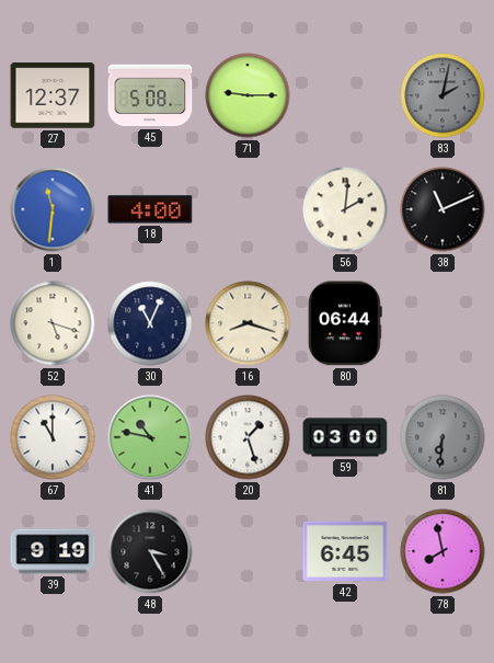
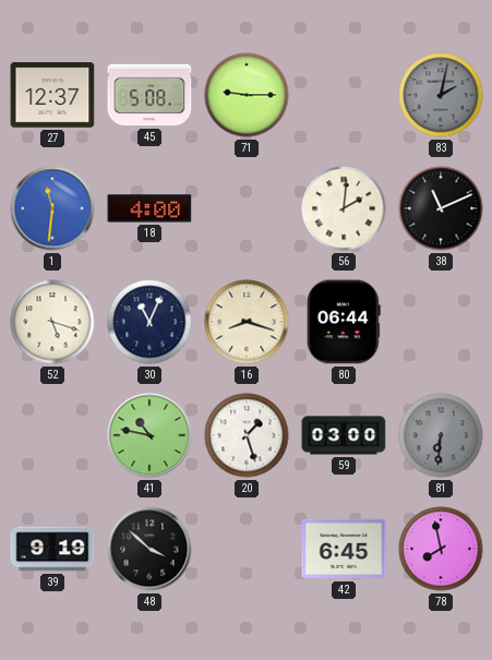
67: 11:00 -> none (53, 437)
48: 3:25 -> 3:52 (149, 549)
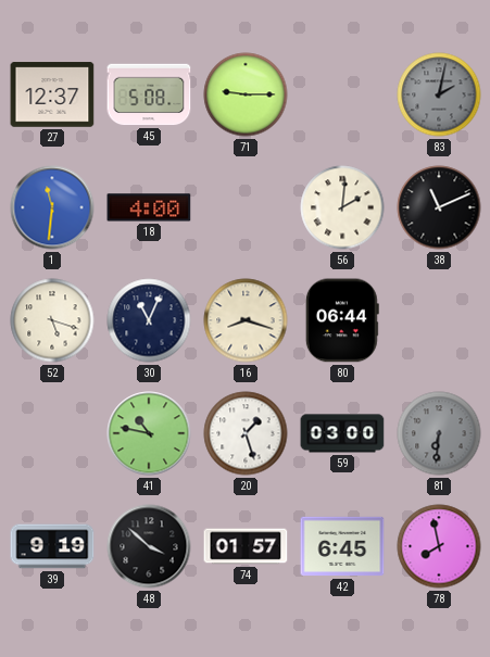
74: none -> 01:57 (246, 546)
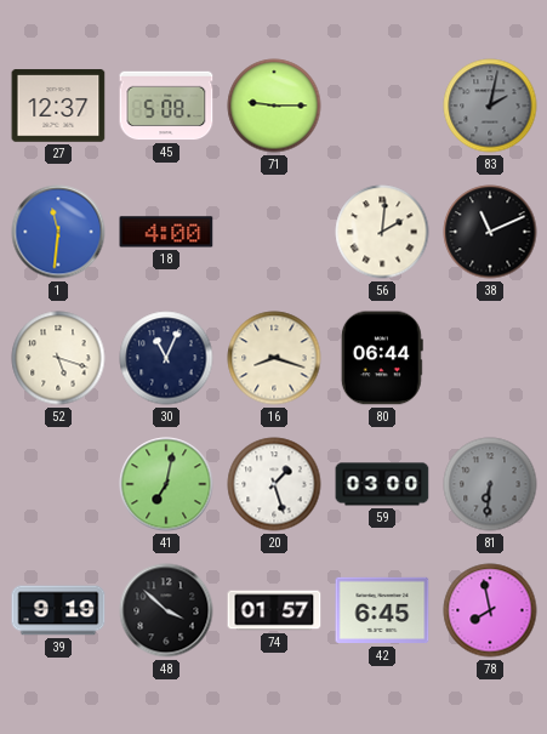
41: 10:47 -> 7:02 (166, 484)
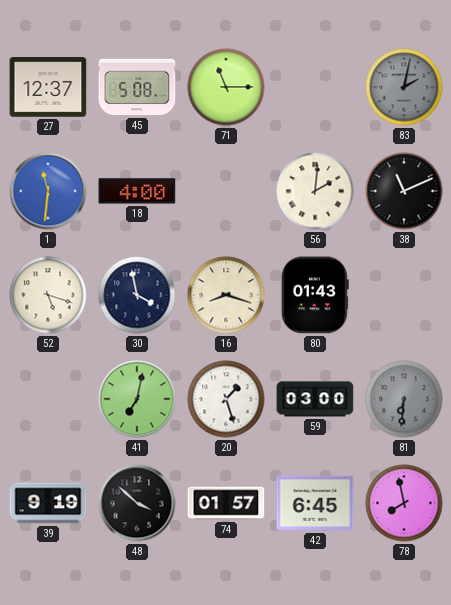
71: 9:15 -> 11:15 (226, 87)
30: 11:04 -> 3:58 (137, 295)
80: 06:44 -> 01:43 (315, 295)
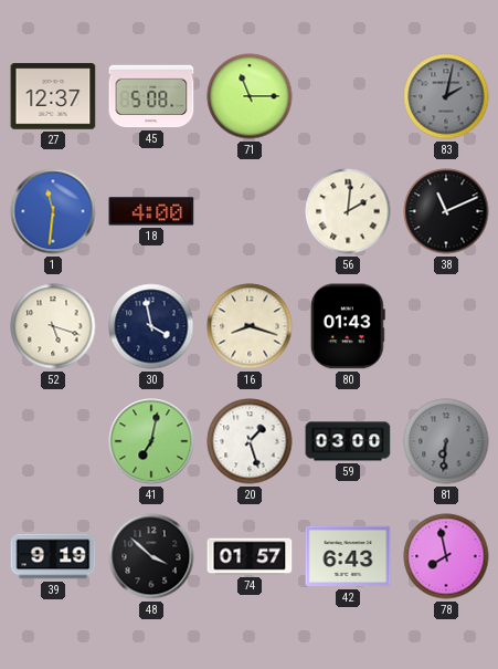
42: 6:45 -> 6:43 (348, 556)
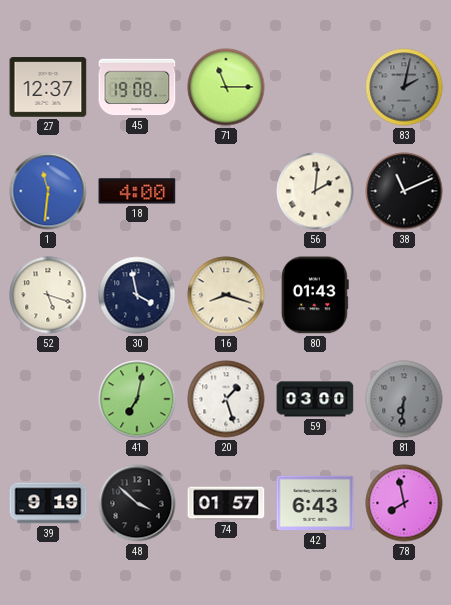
45: 5:08 -> 19:08 (137, 87)
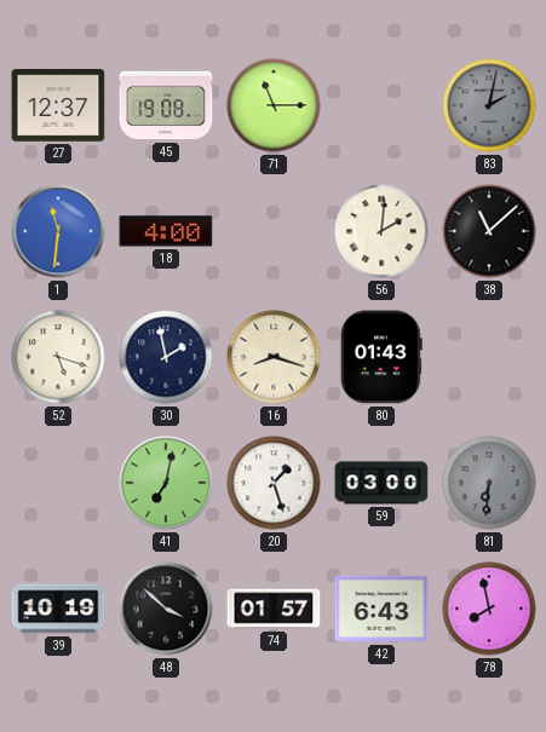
38: 11:11 -> 11:08 (489, 231)
30: 3:58 -> 1:58 (166, 357)
39: 9:19 -> 10:19 (58, 609)
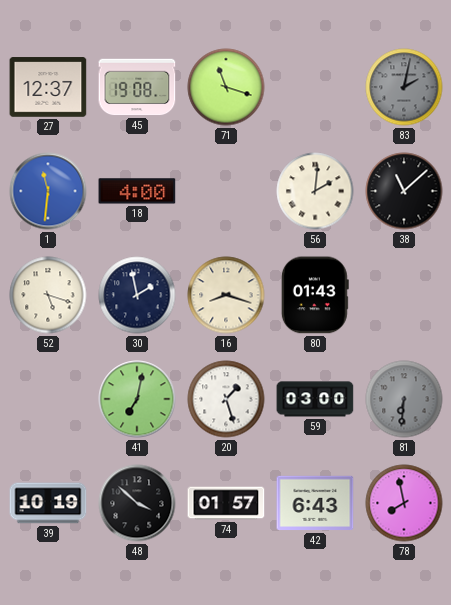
71: 11:15 -> 11:18 (226, 87)
